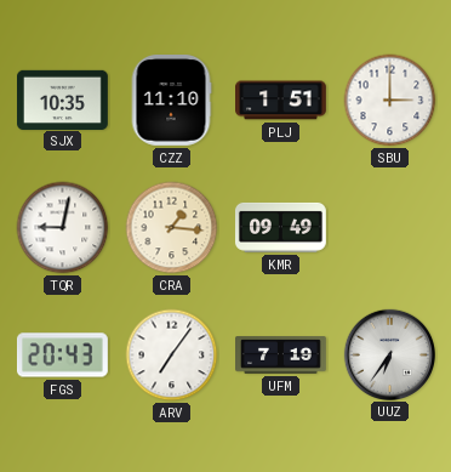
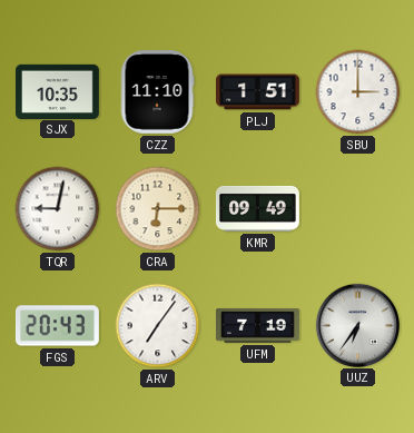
CRA: 1:16 -> 6:15 (158, 209)
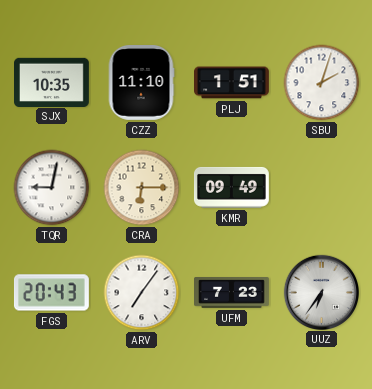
SBU: 3:00 -> 2:03 (322, 83)
UFM: 7:19 -> 7:23 (232, 293)
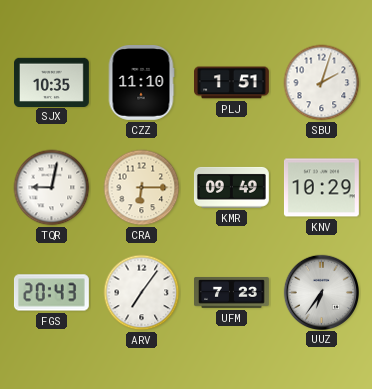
KNV: none -> 10:29 (321, 188)
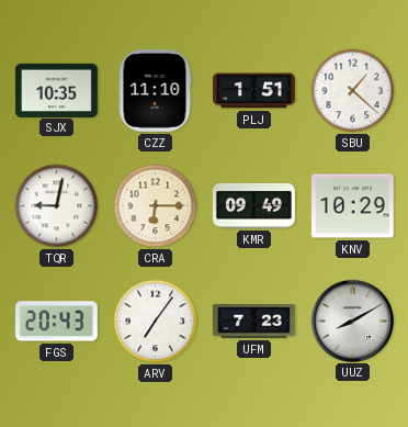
SBU: 2:03 -> 1:22 (353, 91)
UUZ: 6:36 -> 8:10 (352, 321)
